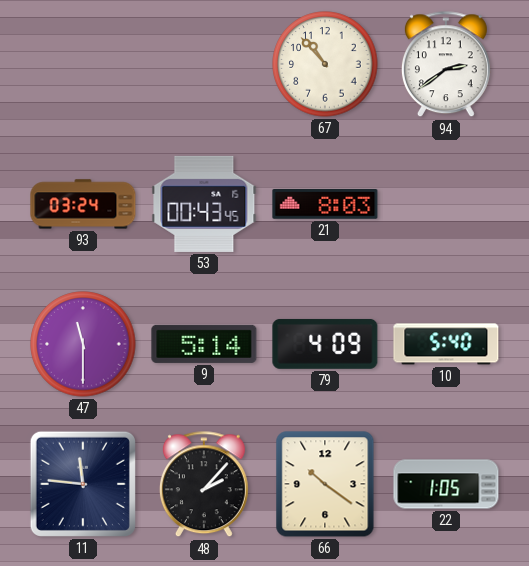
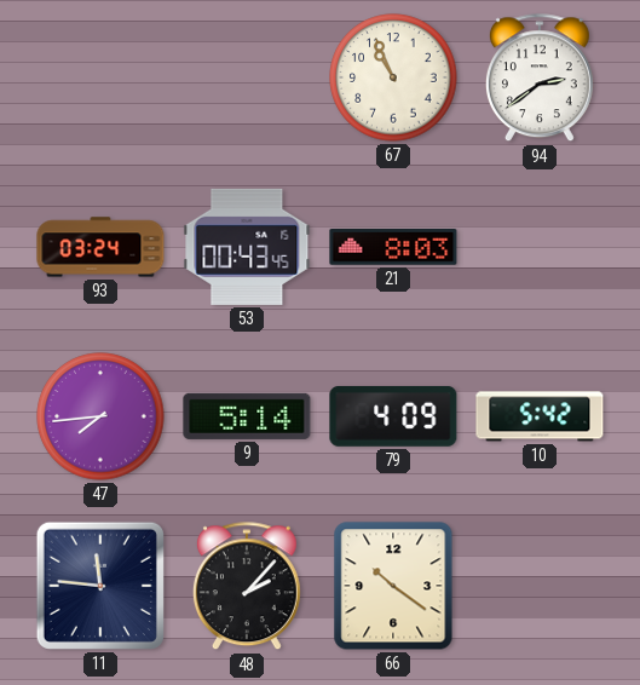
67: 10:53 -> 10:56 (393, 77)
47: 11:30 -> 7:44 (100, 416)
10: 5:40 -> 5:42 (540, 416)
22: 1:05 -> none (446, 484)
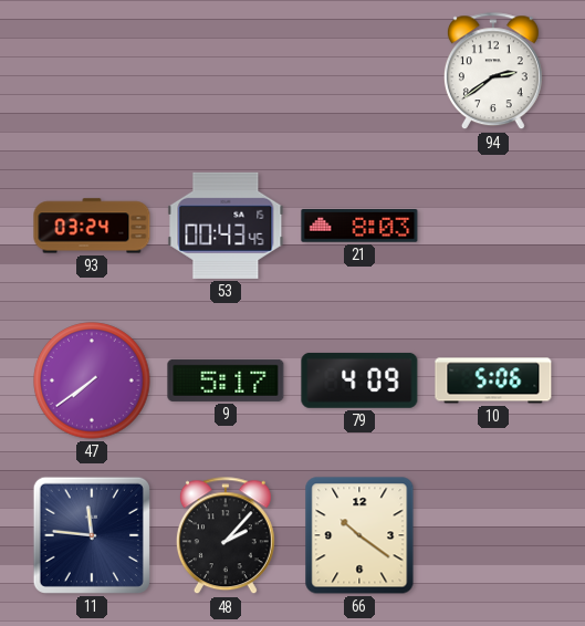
67: 10:56 -> none (393, 77)
47: 7:44 -> 7:39 (92, 380)
9: 5:14 -> 5:17 (226, 380)
10: 5:42 -> 5:06 (493, 380)
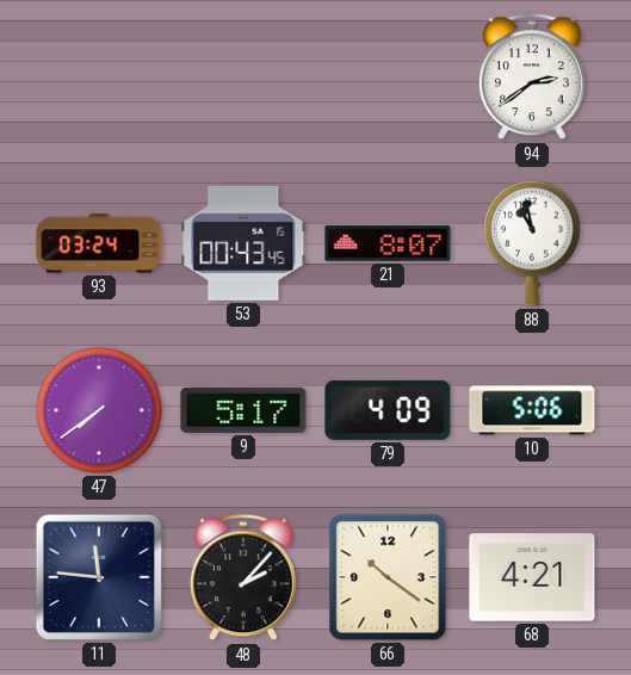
21: 8:03 -> 8:07 (388, 243)
88: none -> 10:58 (532, 243)
68: none -> 4:21 (532, 577)
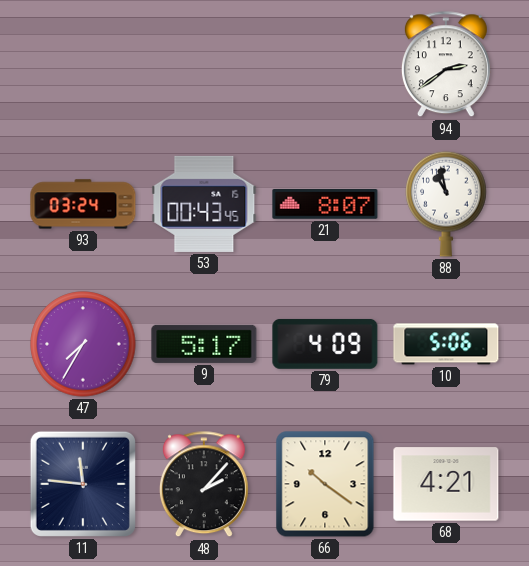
47: 7:39 -> 7:35 (83, 344)
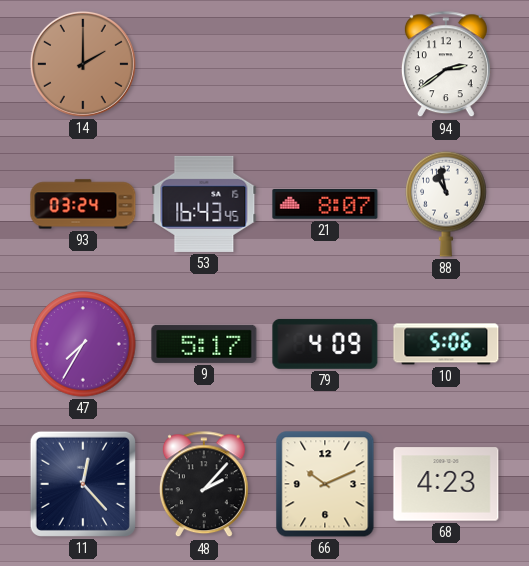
14: none -> 2:00 (83, 64)
53: 00:43 -> 16:43 (204, 204)
11: 11:46 -> 12:23 (83, 484)
66: 10:21 -> 10:11 (325, 484)
68: 4:21 -> 4:23 (446, 484)
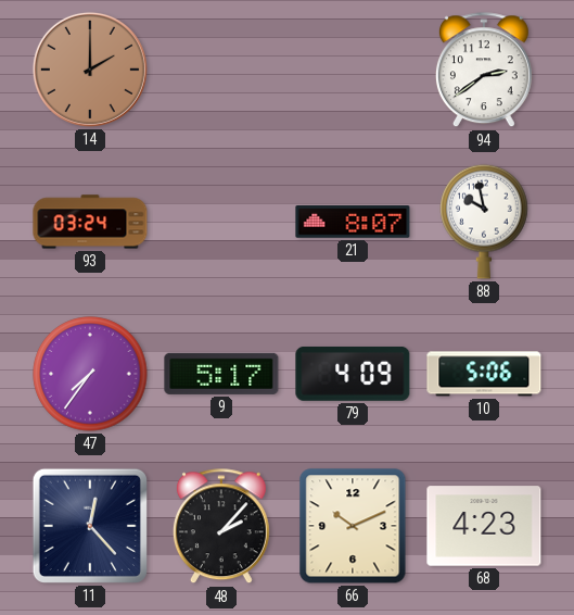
53: 16:43 -> none (204, 204)
88: 10:58 -> 9:58 (484, 222)
47: 7:35 -> 7:36 (90, 374)
